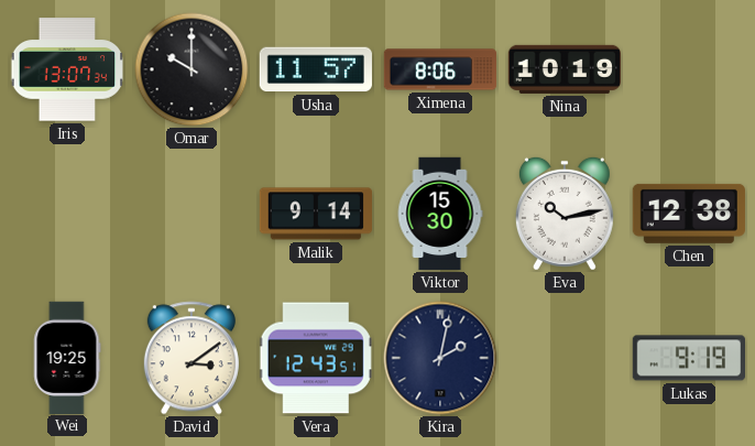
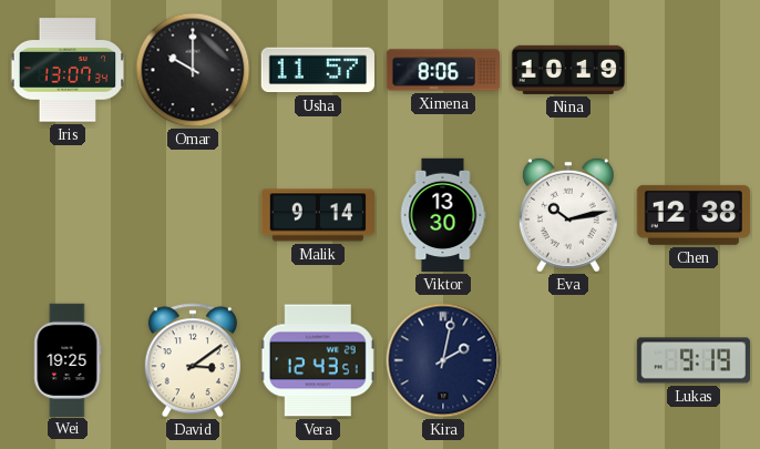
Viktor: 15:30 -> 13:30 (443, 215)
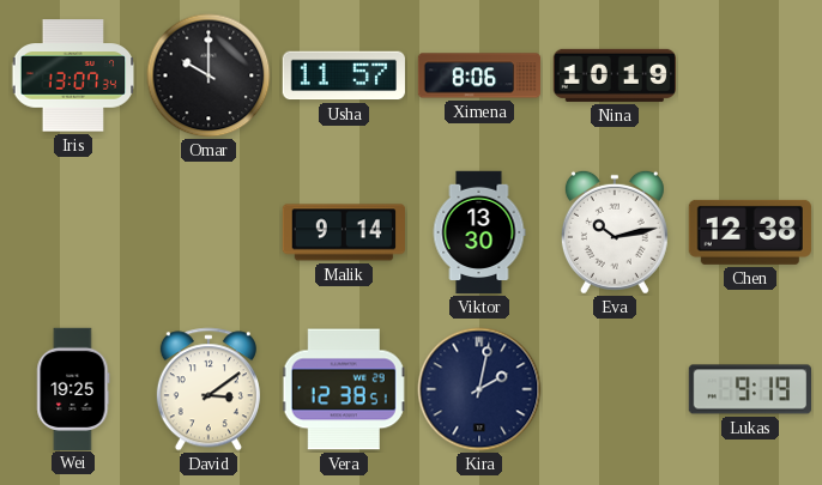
Vera: 12:43 -> 12:38 (344, 389)
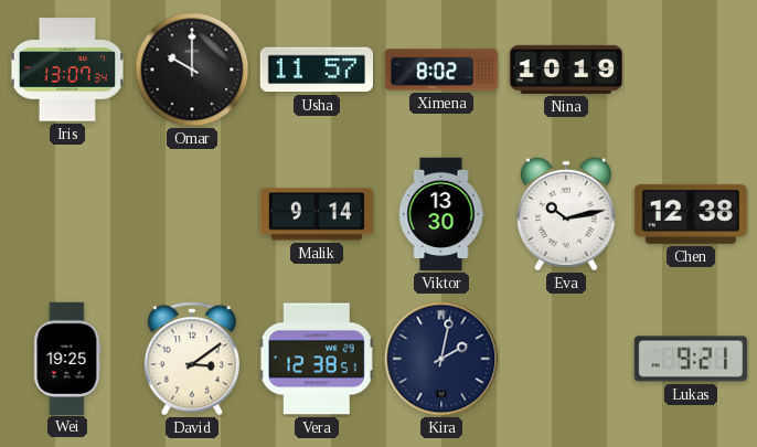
Ximena: 8:06 -> 8:02 (441, 70)
Lukas: 9:19 -> 9:21 (690, 359)
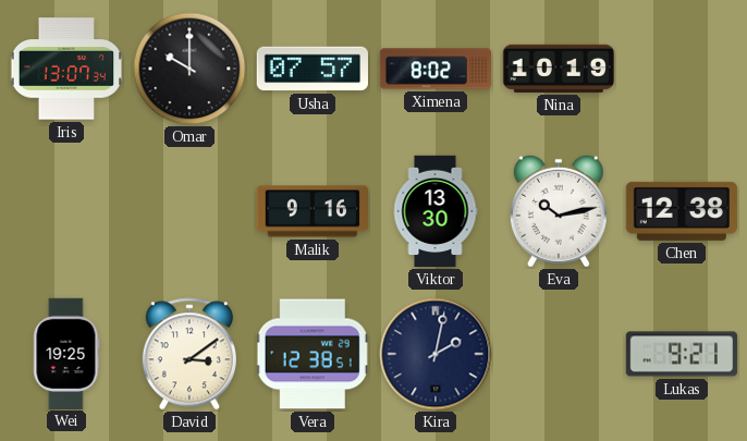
Usha: 11:57 -> 07:57 (311, 69)
Malik: 9:14 -> 9:16 (311, 211)
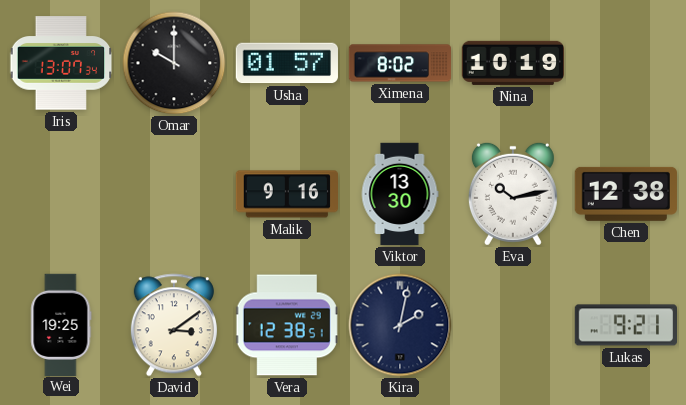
Usha: 07:57 -> 01:57 (286, 63)
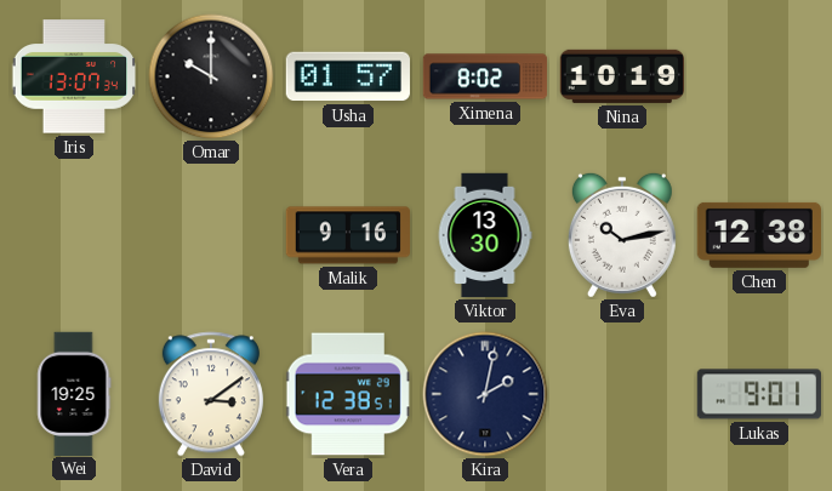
Lukas: 9:21 -> 9:01 (758, 394)
